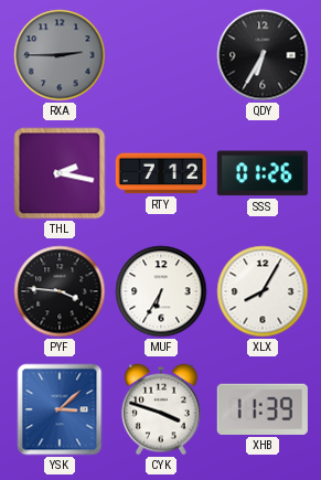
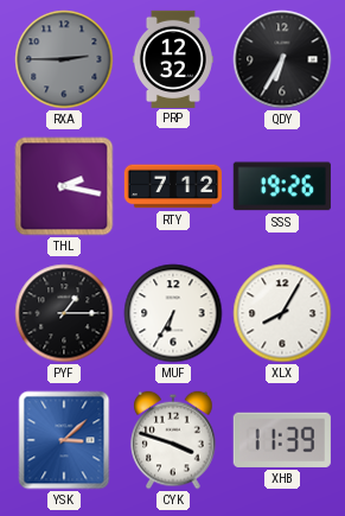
PRP: none -> 12:32 (173, 58)
SSS: 01:26 -> 19:26 (282, 186)
PYF: 3:46 -> 1:15 (64, 313)
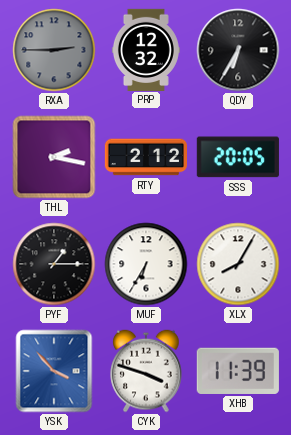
RTY: 7:12 -> 2:12 (145, 157)
SSS: 19:26 -> 20:05 (238, 157)
YSK: 3:08 -> 3:53 (54, 371)
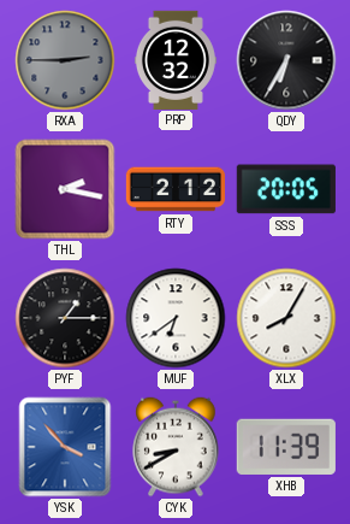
MUF: 6:35 -> 6:39 (176, 318)
CYK: 3:48 -> 8:40 (176, 447)
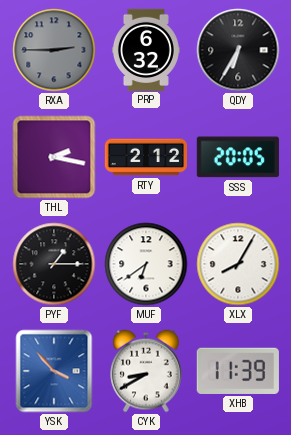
PRP: 12:32 -> 6:32 (146, 49)
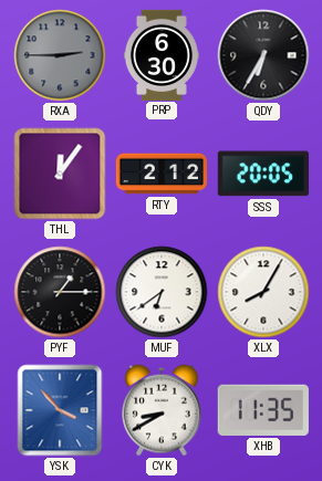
PRP: 6:32 -> 6:30 (162, 54)
THL: 2:17 -> 12:06 (60, 174)
XHB: 11:39 -> 11:35 (263, 410)
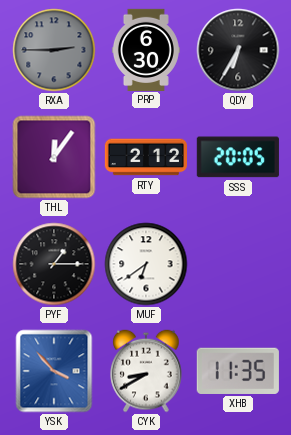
XLX: 8:05 -> none (263, 292)
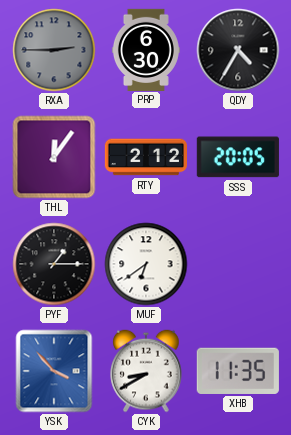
QDY: 6:35 -> 4:35 (238, 50)
